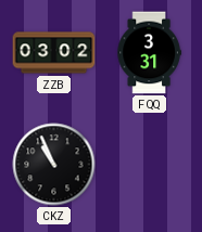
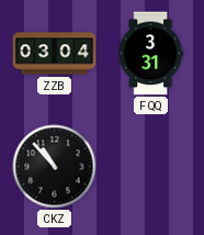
ZZB: 03:02 -> 03:04 (55, 54)
CKZ: 10:56 -> 10:53 (55, 167)
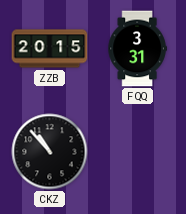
ZZB: 03:04 -> 20:15 (50, 49)
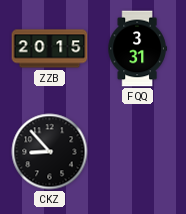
CKZ: 10:53 -> 8:53 (50, 152)
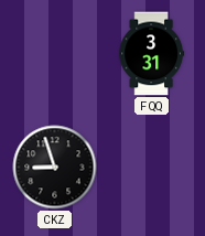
ZZB: 20:15 -> none (50, 49)
CKZ: 8:53 -> 8:57 (55, 168)
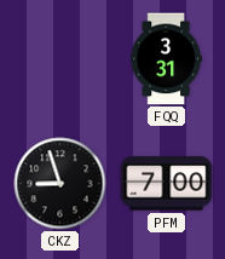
PFM: none -> 7:00 (167, 184)
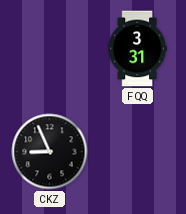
CKZ: 8:57 -> 8:56 (50, 152)
PFM: 7:00 -> none (167, 184)
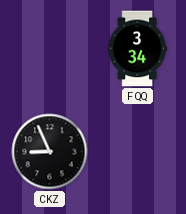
FQQ: 3:31 -> 3:34 (137, 49)
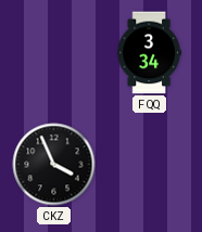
CKZ: 8:56 -> 3:56 (54, 165)
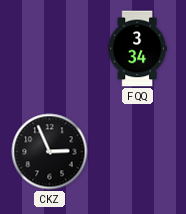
CKZ: 3:56 -> 2:56 (50, 152)
